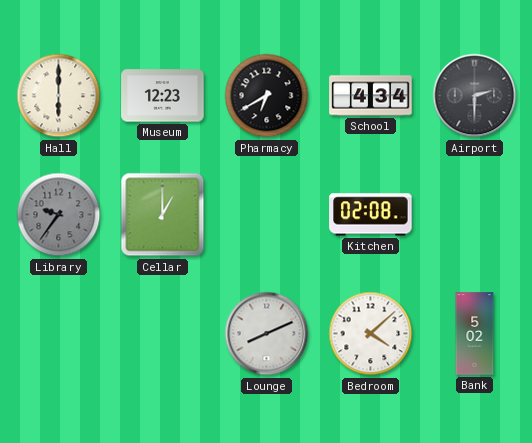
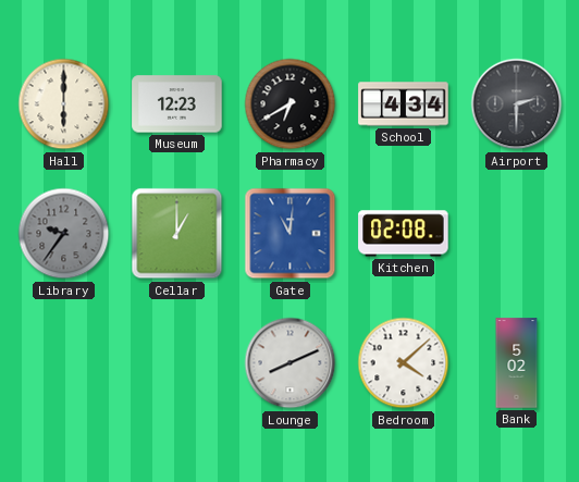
Gate: none -> 11:01 (291, 234)
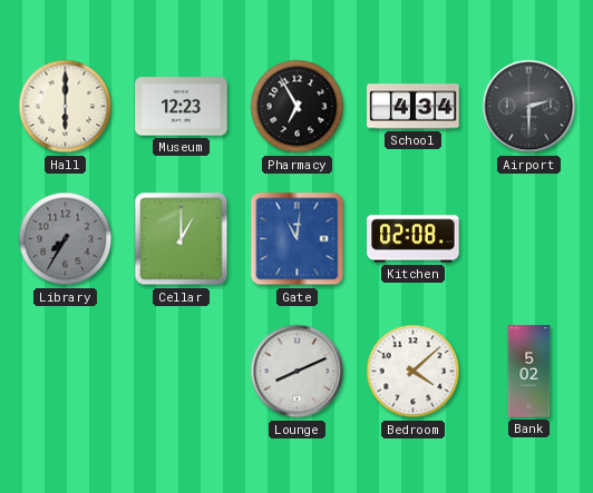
Pharmacy: 6:40 -> 6:55 (298, 107)
Library: 9:36 -> 7:35 (66, 239)
